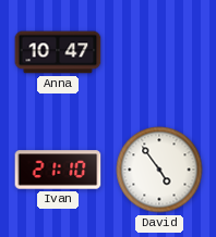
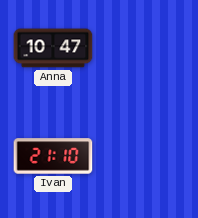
David: 4:54 -> none (159, 170)
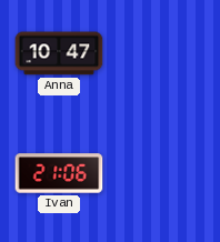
Ivan: 21:10 -> 21:06 (59, 173)
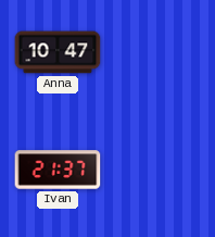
Ivan: 21:06 -> 21:37 (58, 170)
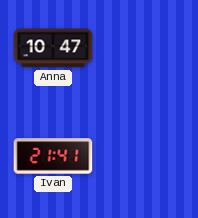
Ivan: 21:37 -> 21:41 (53, 156)
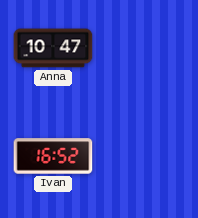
Ivan: 21:41 -> 16:52 (53, 156)
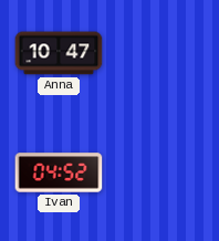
Ivan: 16:52 -> 04:52 (59, 172)
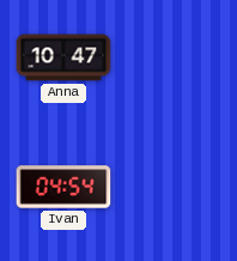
Ivan: 04:52 -> 04:54 (63, 187)
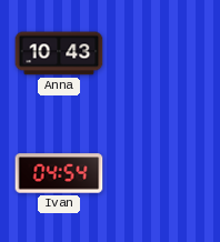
Anna: 10:47 -> 10:43 (59, 53)
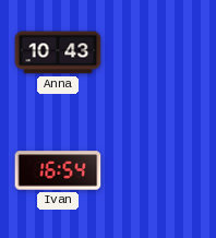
Ivan: 04:54 -> 16:54 (58, 170)
